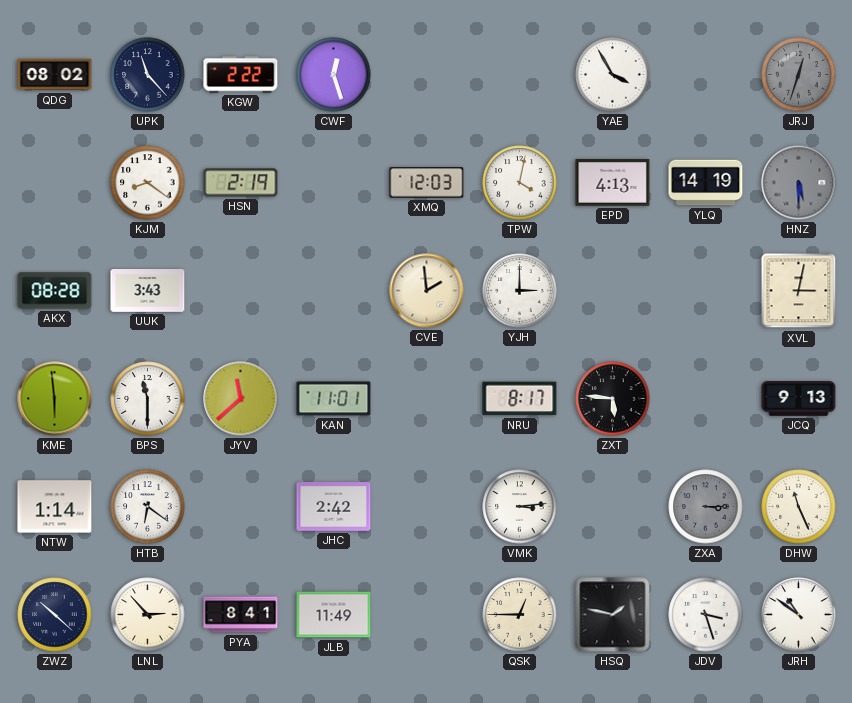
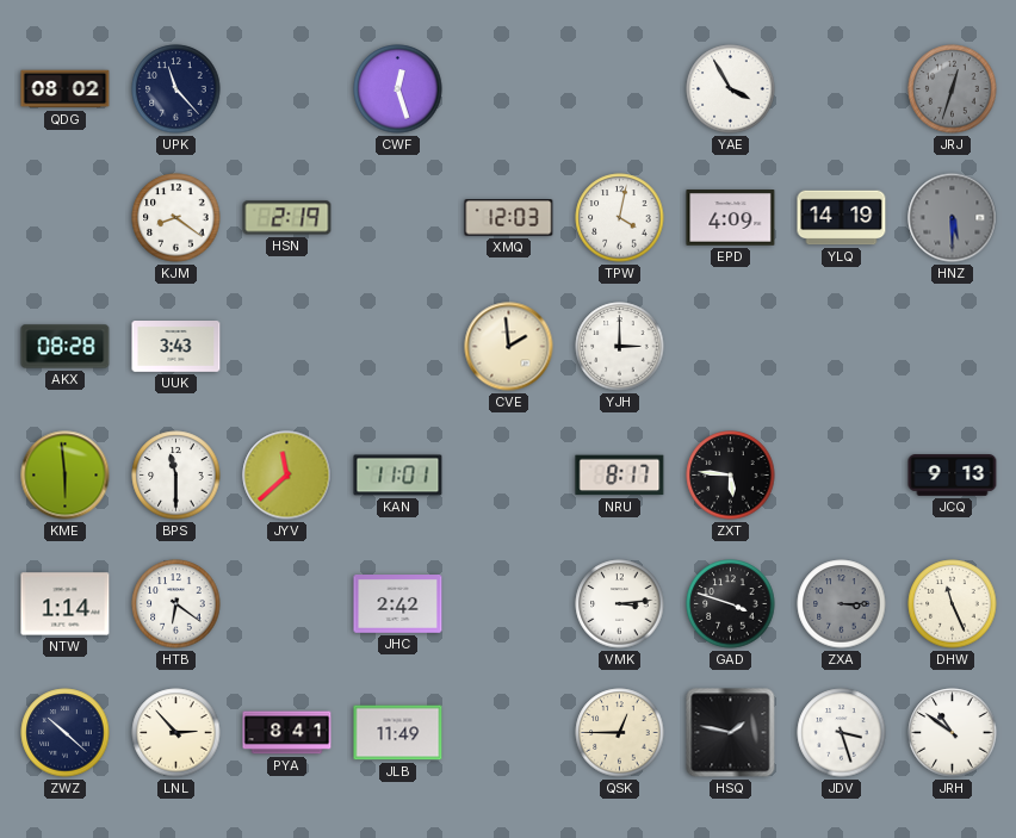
KGW: 2:22 -> none (241, 75)
EPD: 4:13 -> 4:09 (731, 218)
XVL: 3:02 -> none (799, 291)
GAD: none -> 3:48 (731, 604)
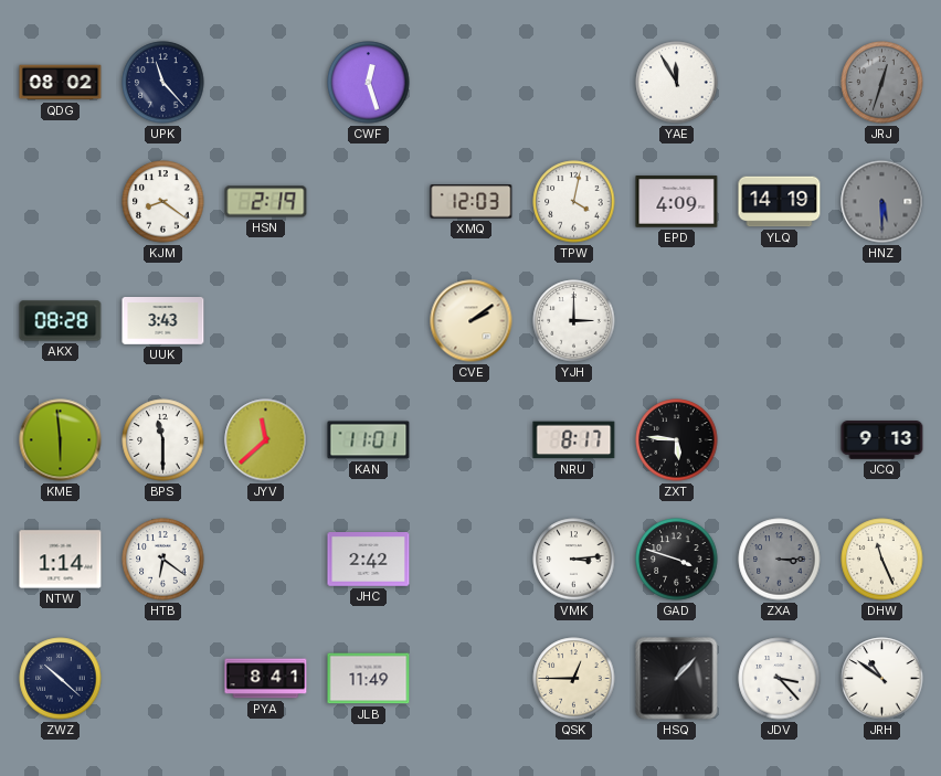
YAE: 3:55 -> 11:55 (677, 83)
CVE: 1:59 -> 2:09 (472, 321)
LNL: 2:53 -> none (176, 733)
HSQ: 1:47 -> 1:07 (677, 679)
JDV: 3:27 -> 3:23 (780, 679)
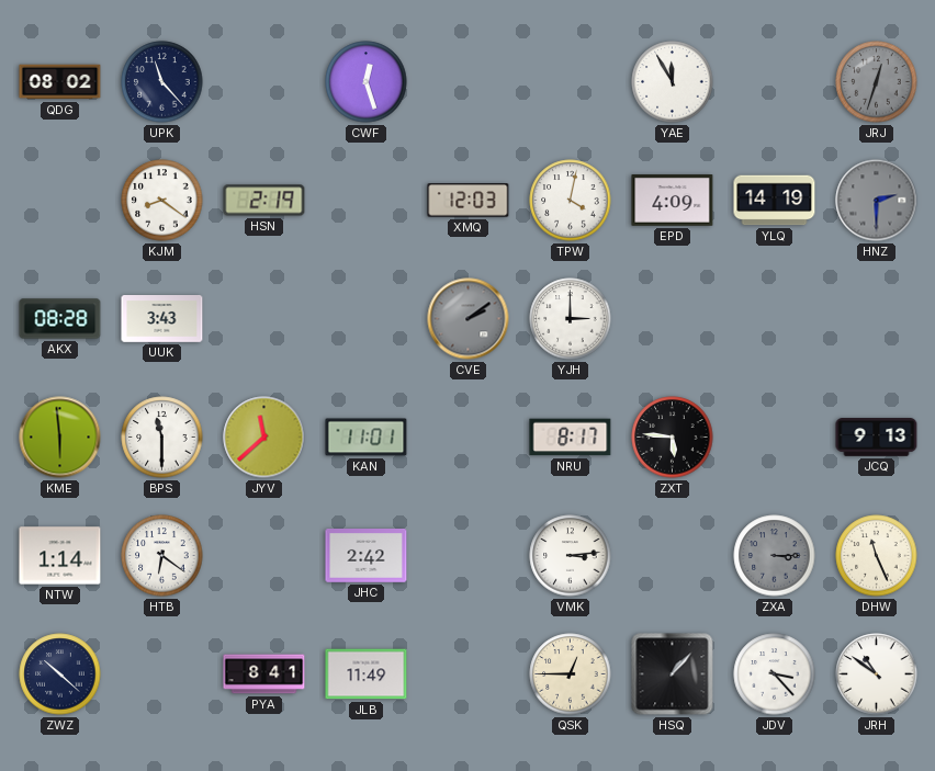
HNZ: 5:30 -> 2:30 (877, 201)
CVE dial: cream -> grey (469, 319)
GAD: 3:48 -> none (677, 560)
